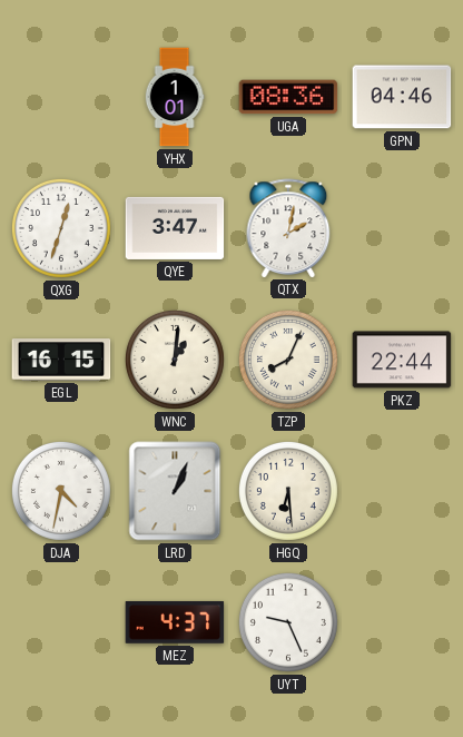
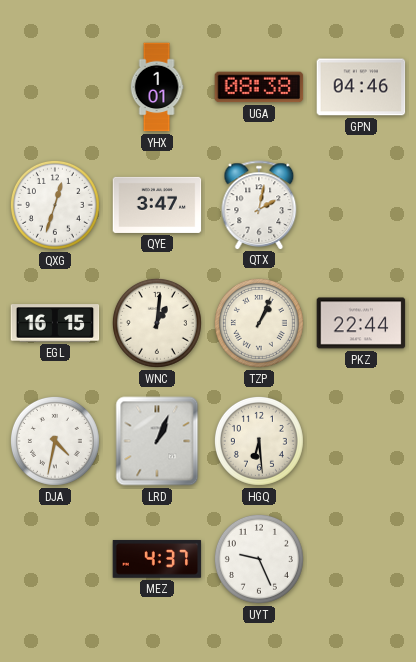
UGA: 08:36 -> 08:38 (259, 87)
TZP: 8:04 -> 1:04 (259, 323)
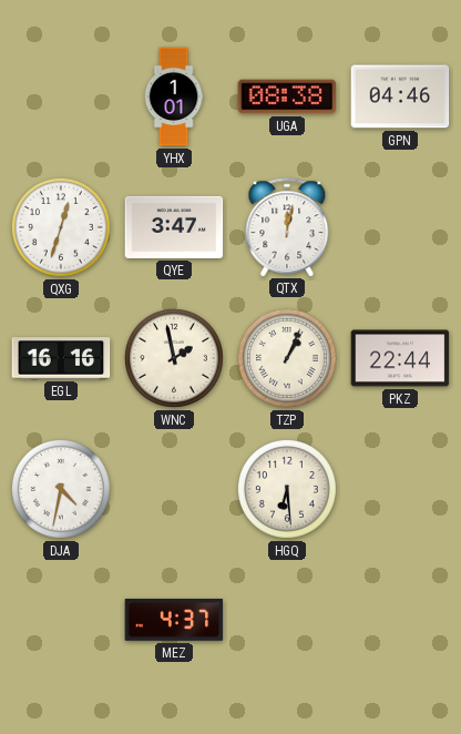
QTX: 2:02 -> 12:02 (287, 227)
EGL: 16:15 -> 16:16 (61, 358)
WNC: 1:01 -> 1:58 (174, 358)
LRD: 1:04 -> none (157, 441)
UYT: 9:26 -> none (259, 559)
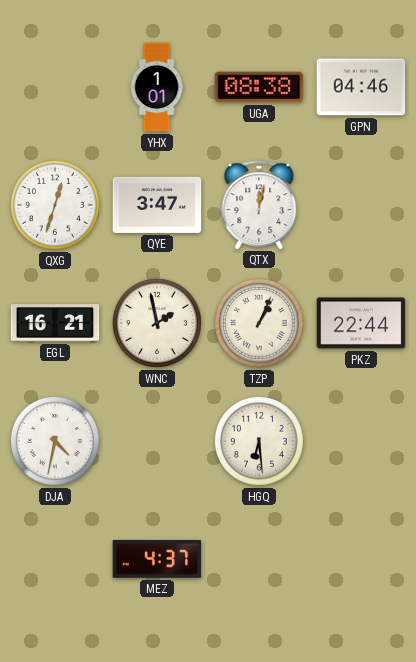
EGL: 16:16 -> 16:21 (55, 323)
